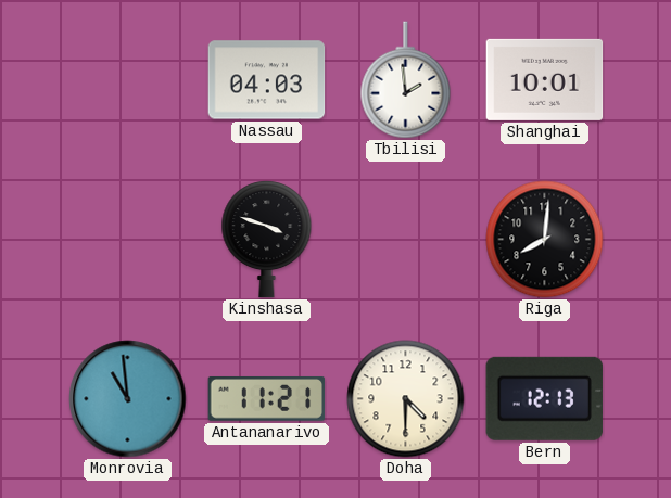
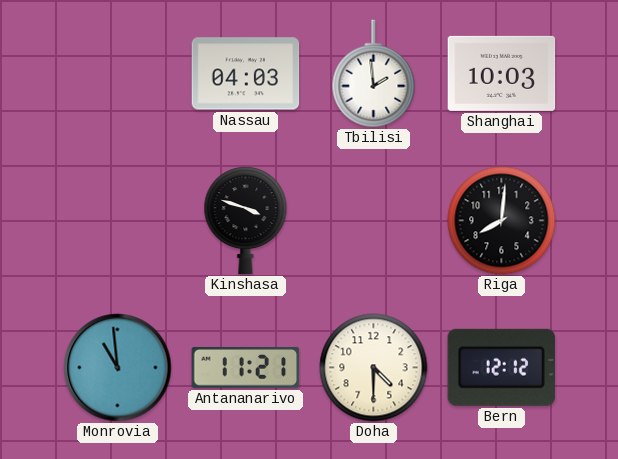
Shanghai: 10:01 -> 10:03 (502, 73)
Bern: 12:13 -> 12:12 (501, 367)
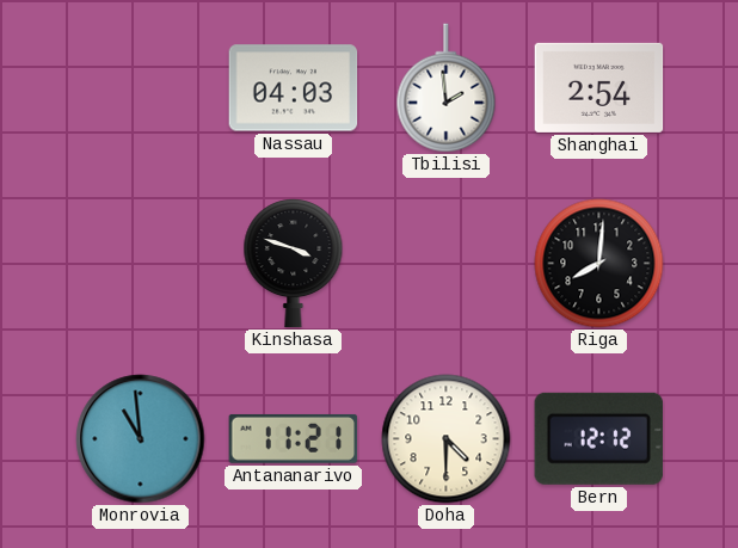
Shanghai: 10:03 -> 2:54 (599, 87)
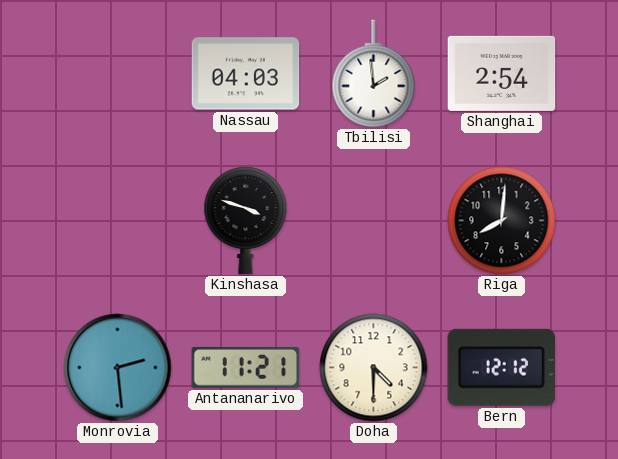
Monrovia: 10:59 -> 2:29 (118, 368)
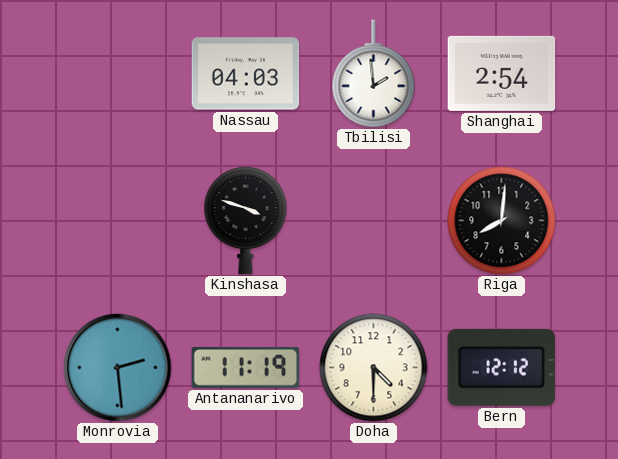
Antananarivo: 11:21 -> 11:19 (246, 368)
